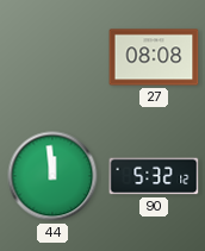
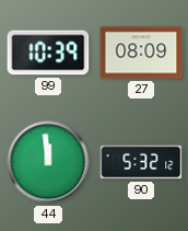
99: none -> 10:39 (48, 53)
27: 08:08 -> 08:09 (141, 53)
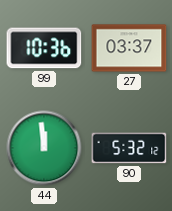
99: 10:39 -> 10:36 (44, 48)
27: 08:09 -> 03:37 (129, 48)
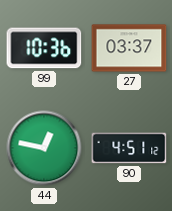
44: 11:59 -> 12:47 (44, 148)
90: 5:32 -> 4:51 (129, 148)
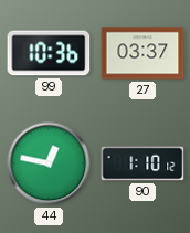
90: 4:51 -> 1:10 (142, 163)
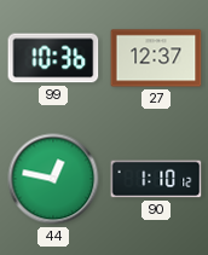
27: 03:37 -> 12:37 (156, 58)
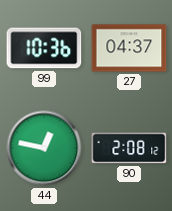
27: 12:37 -> 04:37 (129, 48)
90: 1:10 -> 2:08 (129, 148)
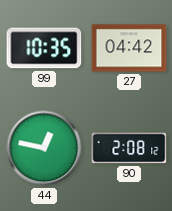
99: 10:36 -> 10:35 (44, 48)
27: 04:37 -> 04:42 (129, 48)
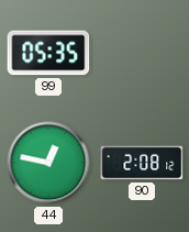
99: 10:35 -> 05:35 (48, 53)
27: 04:42 -> none (129, 48)
